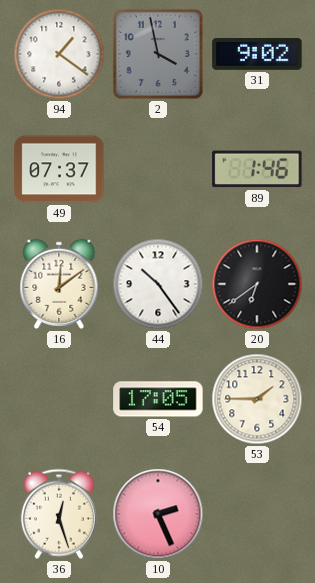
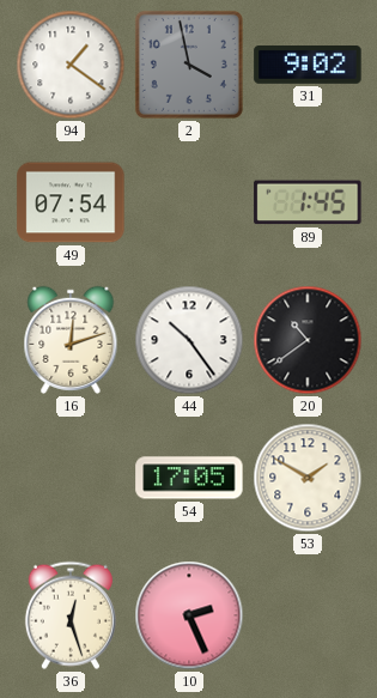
49: 07:37 -> 07:54 (71, 202)
89: 1:46 -> 1:45 (308, 202)
16: 12:09 -> 12:12 (71, 340)
20: 6:39 -> 10:39 (308, 340)
53: 1:45 -> 1:50 (308, 478)
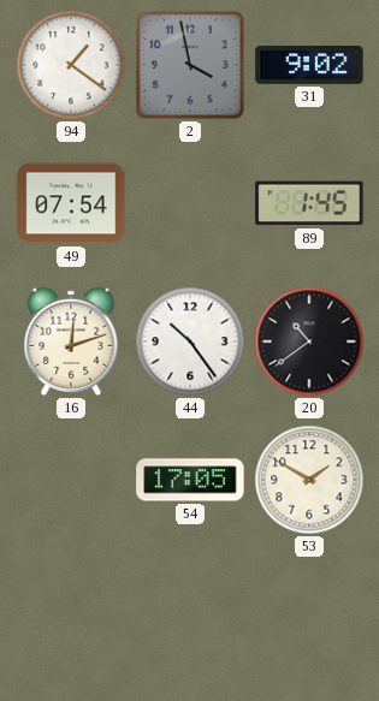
36: 12:27 -> none (71, 615)
10: 2:26 -> none (189, 615)
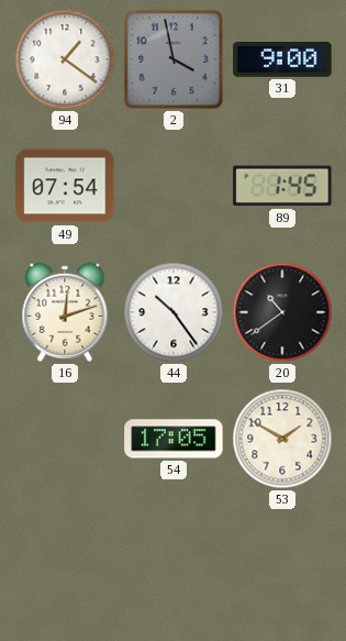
31: 9:02 -> 9:00 (282, 60)
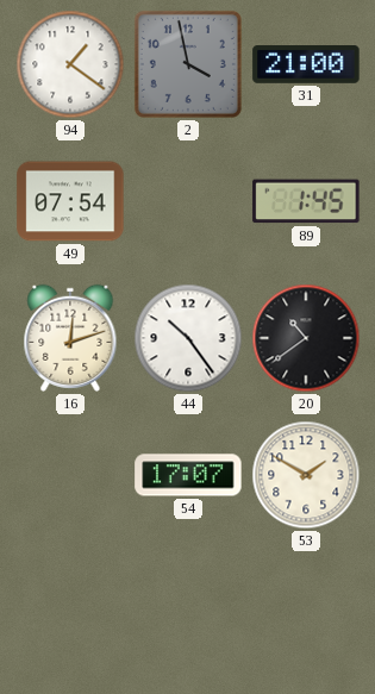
31: 9:00 -> 21:00 (306, 65)
54: 17:05 -> 17:07 (188, 475)
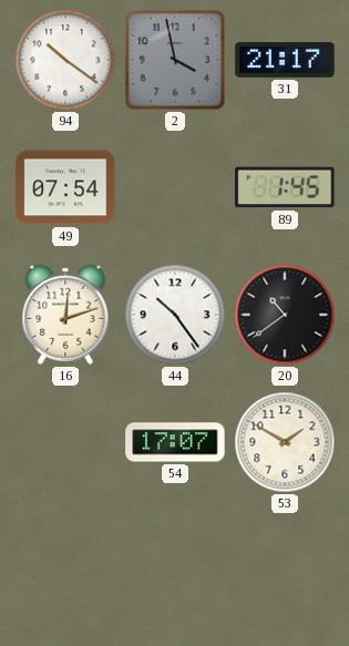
94: 1:21 -> 10:21 (65, 60)
31: 21:00 -> 21:17 (285, 61)
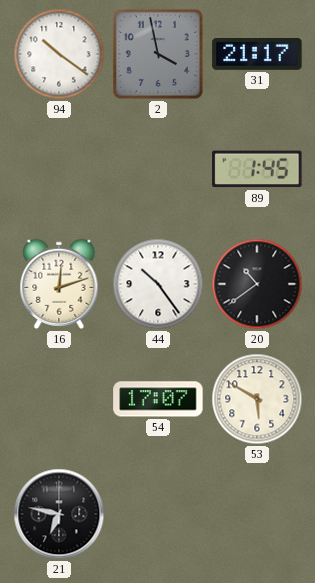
49: 07:54 -> none (65, 187)
53: 1:50 -> 5:50 (257, 399)
21: none -> 6:47 (59, 514)
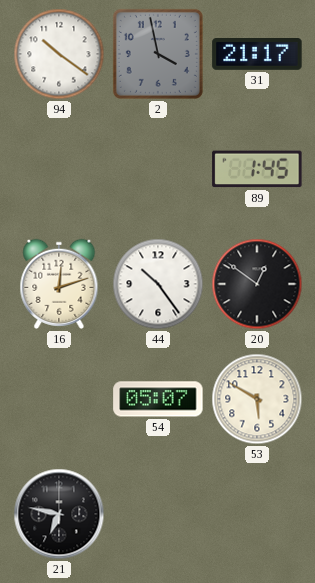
20: 10:39 -> 12:51 (257, 284)
54: 17:07 -> 05:07 (158, 399)
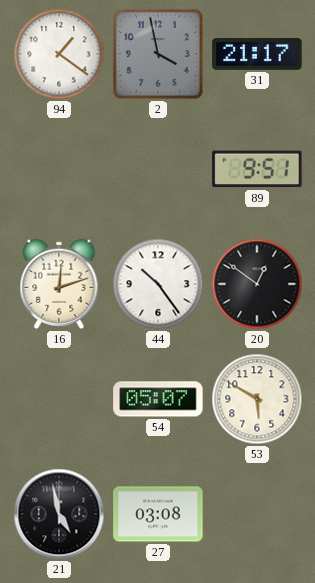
94: 10:21 -> 1:21 (59, 54)
89: 1:45 -> 9:51 (257, 169)
21: 6:47 -> 4:58 (59, 514)
27: none -> 03:08 (158, 514)
